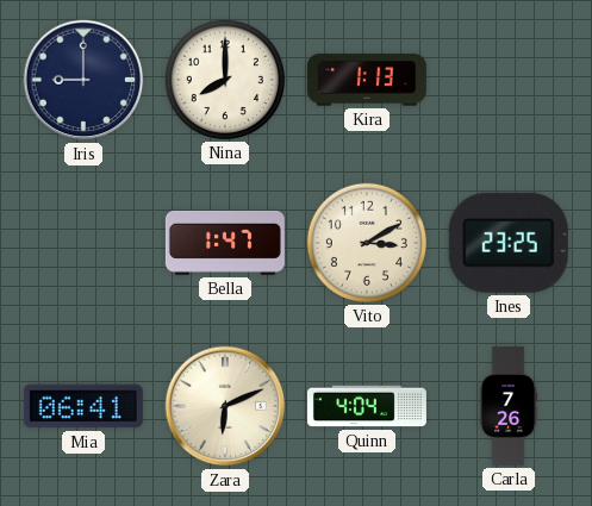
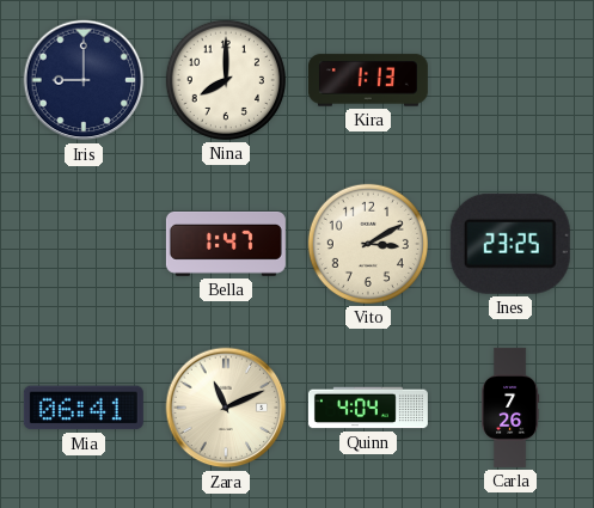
Zara: 6:11 -> 11:11 (226, 408)
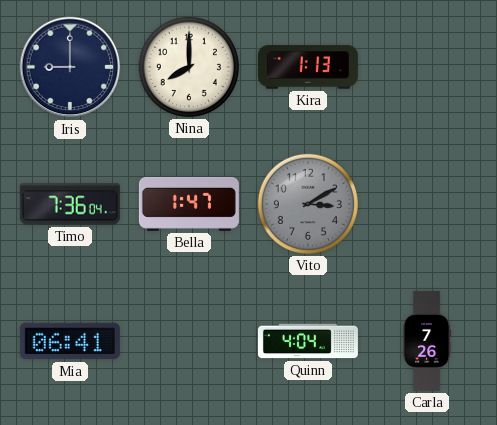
Timo: none -> 7:36 (70, 204)
Vito dial: cream -> grey (308, 204)
Ines: 23:25 -> none (510, 244)
Zara: 11:11 -> none (226, 408)
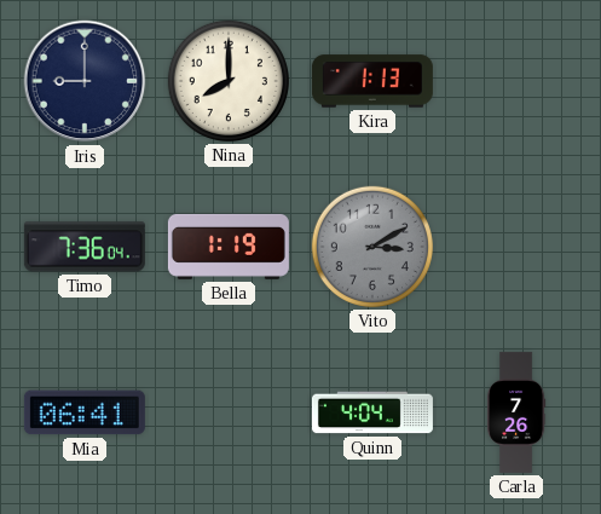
Bella: 1:47 -> 1:19 (229, 247)
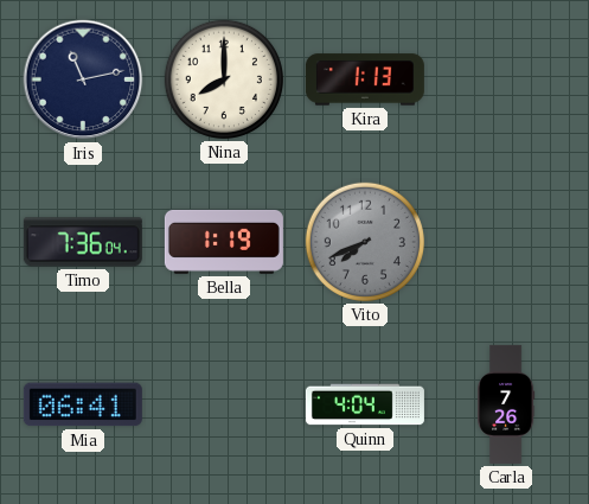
Iris: 9:00 -> 11:13 (83, 79)
Vito: 3:10 -> 7:41 (365, 242)
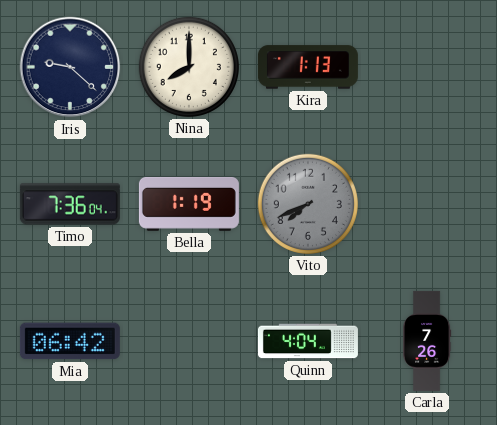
Iris: 11:13 -> 9:22 (70, 67)
Mia: 06:41 -> 06:42 (70, 341)
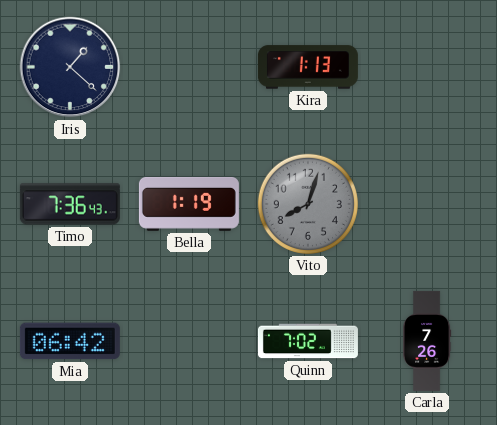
Iris: 9:22 -> 1:22 (70, 67)
Nina: 8:00 -> none (189, 67)
Timo: 7:36:04 -> 7:36:43 (70, 204)
Vito: 7:41 -> 8:03 (308, 204)
Quinn: 4:04 -> 7:02 (308, 341)
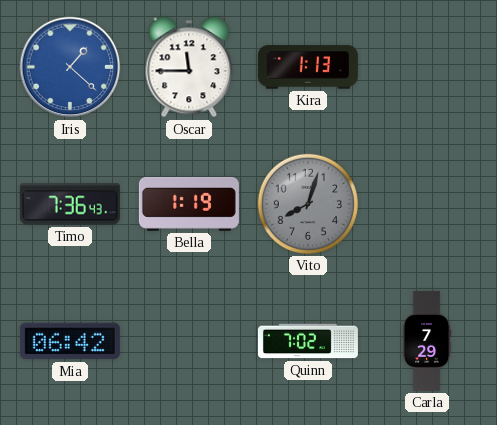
Iris dial: navy -> blue (70, 67)
Oscar: none -> 11:45 (189, 67)
Carla: 7:26 -> 7:29 (428, 341)
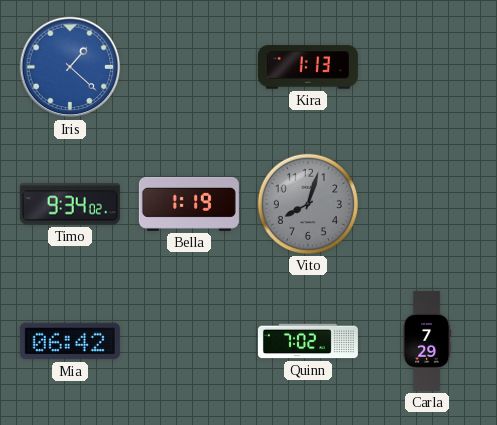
Oscar: 11:45 -> none (189, 67)
Timo: 7:36 -> 9:34 (70, 204)
